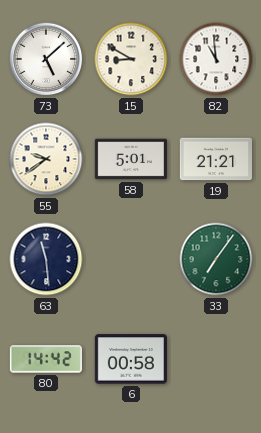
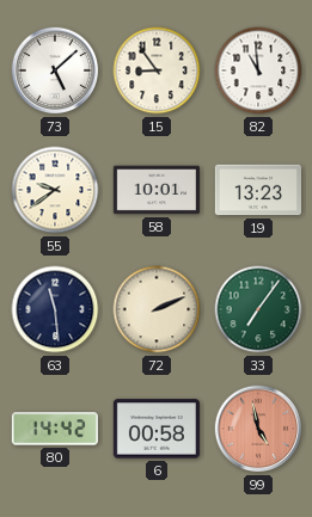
15: 8:50 -> 8:54 (157, 70)
58: 5:01 -> 10:01 (155, 190)
19: 21:21 -> 13:23 (257, 190)
72: none -> 2:11 (157, 309)
99: none -> 4:58 (258, 429)
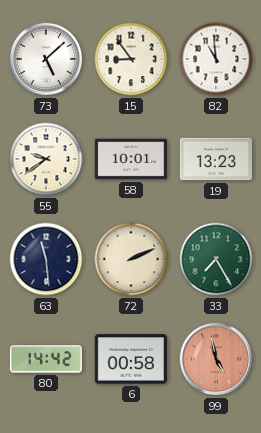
33: 7:06 -> 7:25 (216, 259)
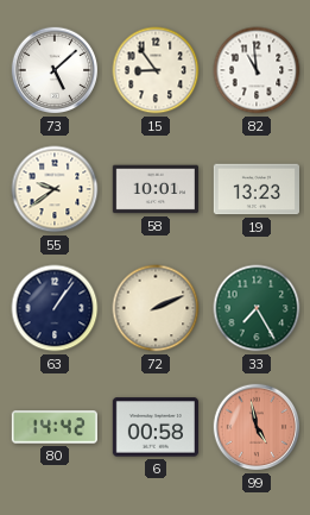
63: 11:29 -> 1:06 (55, 308)
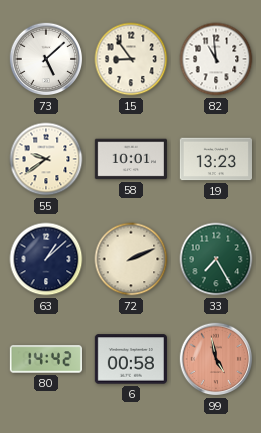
63: 1:06 -> 1:08 (46, 259)
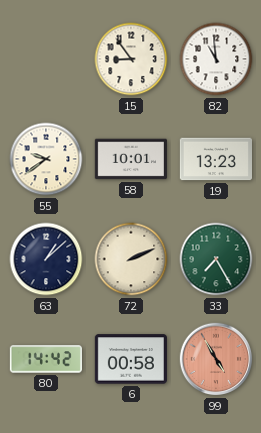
73: 5:08 -> none (46, 59)
99: 4:58 -> 4:55 (216, 359)
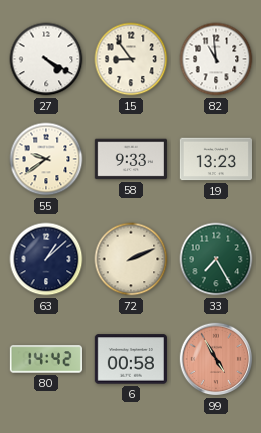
27: none -> 4:20 (46, 59)
58: 10:01 -> 9:33 (130, 159)
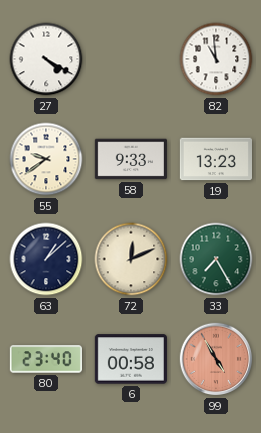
15: 8:54 -> none (131, 59)
72: 2:11 -> 12:11 (131, 259)
80: 14:42 -> 23:40 (46, 359)
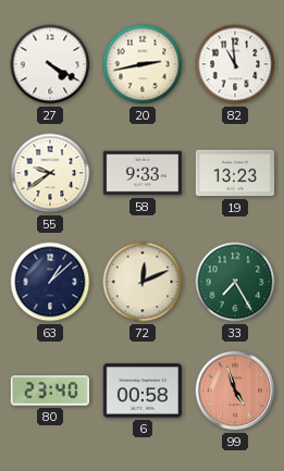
20: none -> 2:43 (143, 64)
99: 4:55 -> 4:57 (235, 391)
